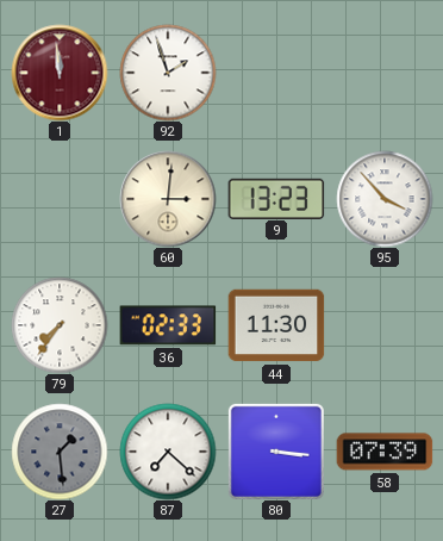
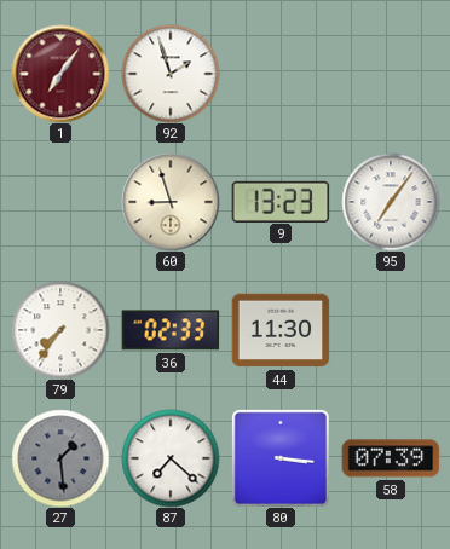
1: 11:59 -> 7:06 (60, 74)
60: 3:01 -> 8:57 (171, 202)
95: 3:53 -> 7:06 (391, 202)
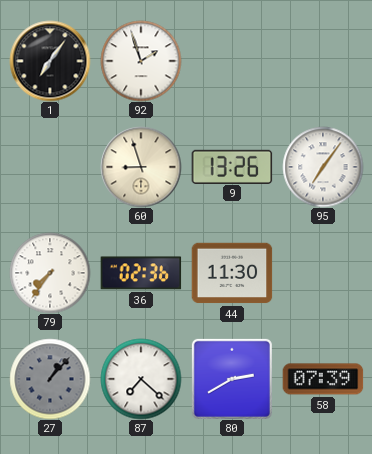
1 dial: burgundy -> black (50, 61)
9: 13:23 -> 13:26 (232, 166)
36: 02:33 -> 02:36 (141, 273)
27: 1:29 -> 1:07 (50, 379)
80: 3:16 -> 2:40 (232, 379)
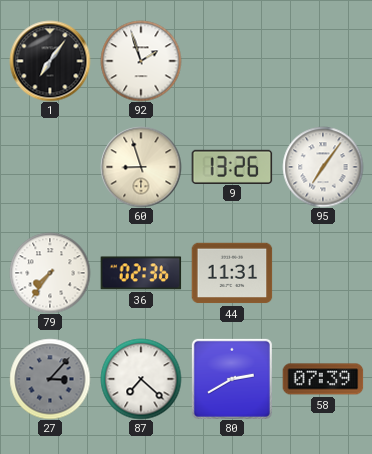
44: 11:30 -> 11:31 (232, 273)
27: 1:07 -> 3:07 (50, 379)
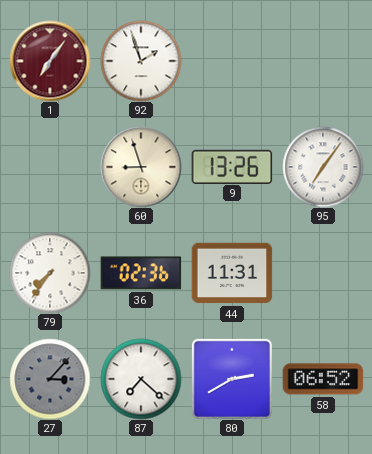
1 dial: black -> burgundy (50, 61)
58: 07:39 -> 06:52 (323, 379)
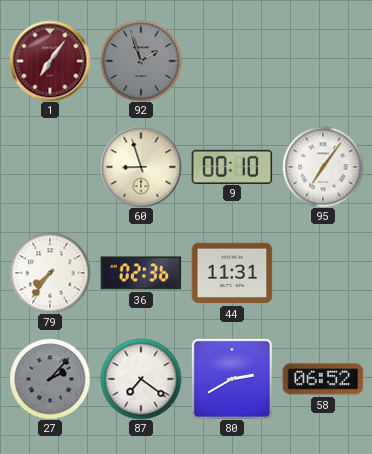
92 dial: white -> grey (141, 61)
9: 13:26 -> 00:10 (232, 166)
27: 3:07 -> 2:07 (50, 379)
87: 7:22 -> 7:21 (141, 379)
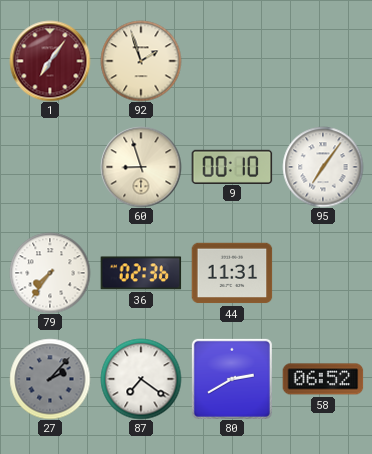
92 dial: grey -> cream (141, 61)
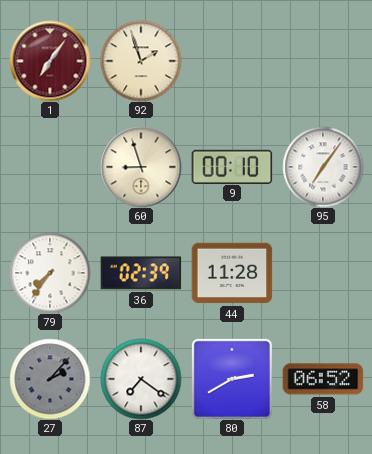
36: 02:36 -> 02:39 (141, 273)
44: 11:31 -> 11:28 (232, 273)
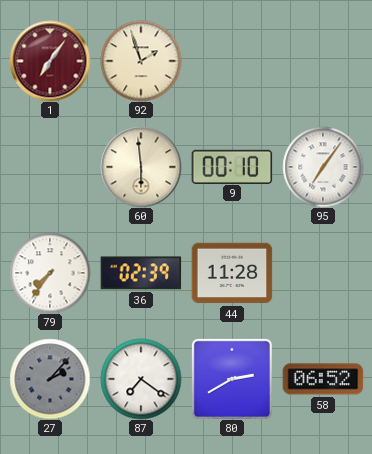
60: 8:57 -> 5:59 (141, 167)
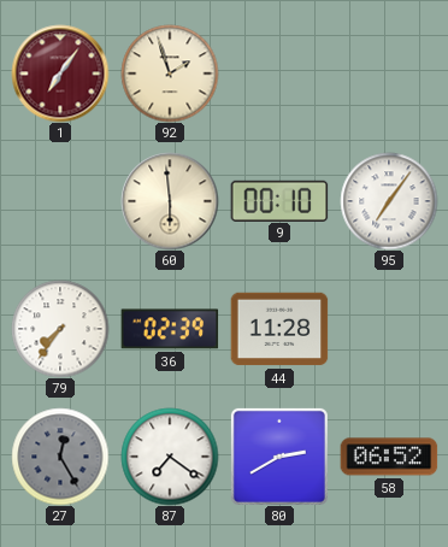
27: 2:07 -> 12:25 (60, 457)
